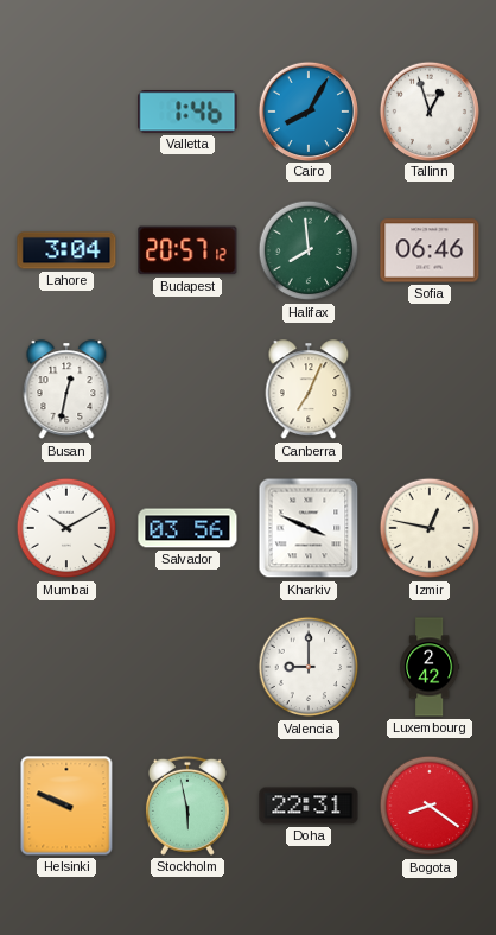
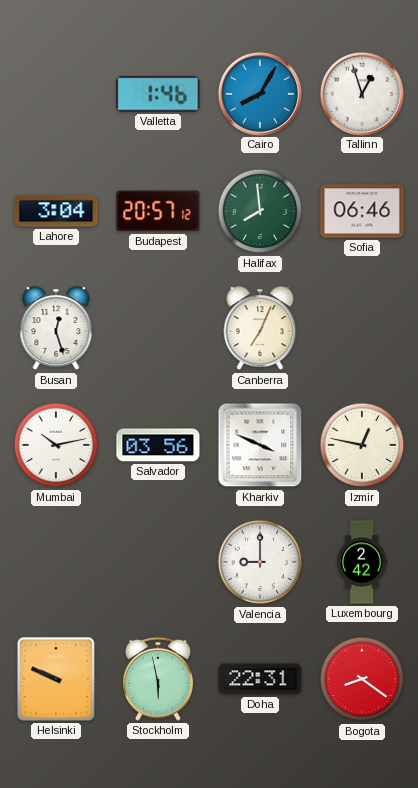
Busan: 12:32 -> 12:27 (56, 329)
Mumbai: 10:10 -> 10:13 (56, 445)
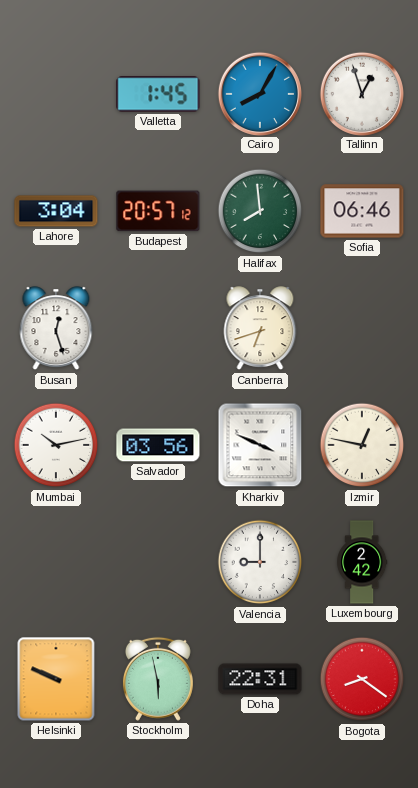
Valletta: 1:46 -> 1:45 (158, 94)
Canberra: 7:04 -> 6:42 (260, 329)
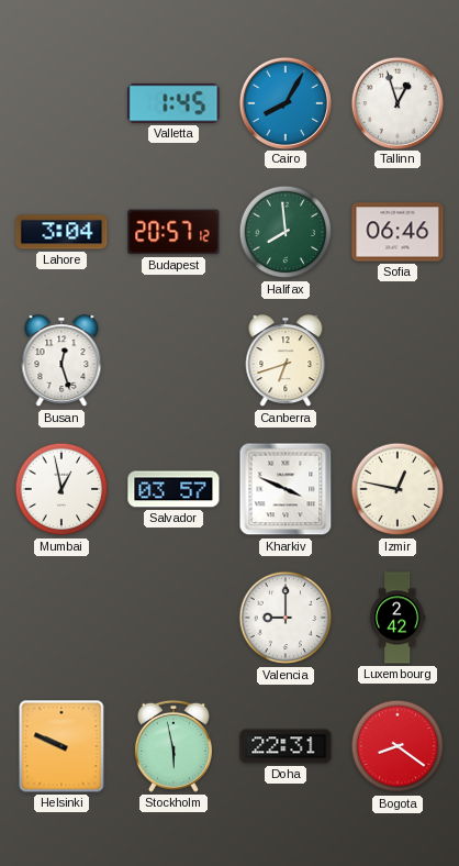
Mumbai: 10:13 -> 12:58 (61, 489)
Salvador: 03:56 -> 03:57 (173, 489)
